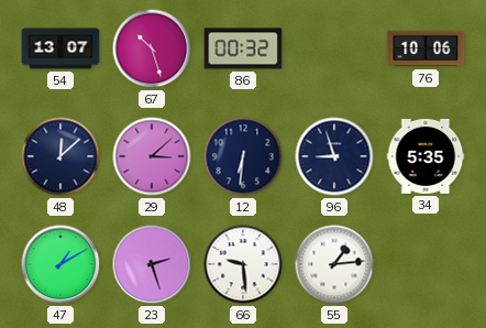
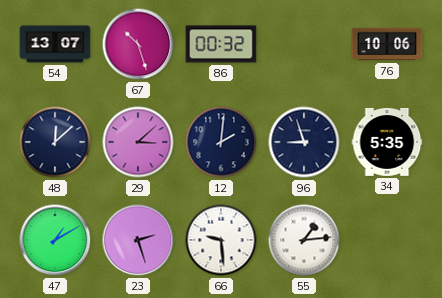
12: 6:31 -> 2:01 (221, 142)
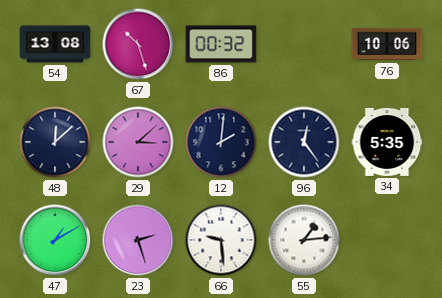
54: 13:07 -> 13:08 (55, 44)
96: 8:57 -> 12:24 (304, 142)
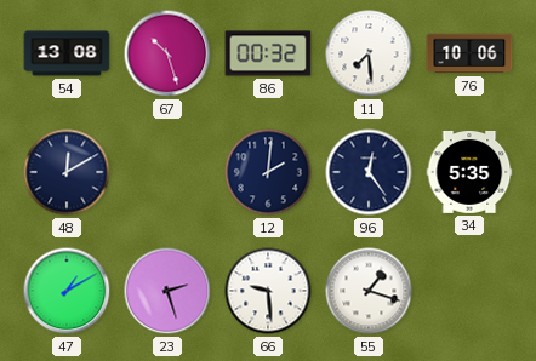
11: none -> 7:29 (369, 53)
48: 12:08 -> 12:10 (67, 172)
29: 3:08 -> none (138, 142)
55: 1:14 -> 1:18 (369, 291)
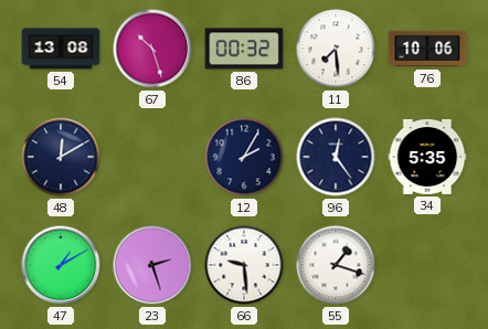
12: 2:01 -> 2:05 (244, 157)
